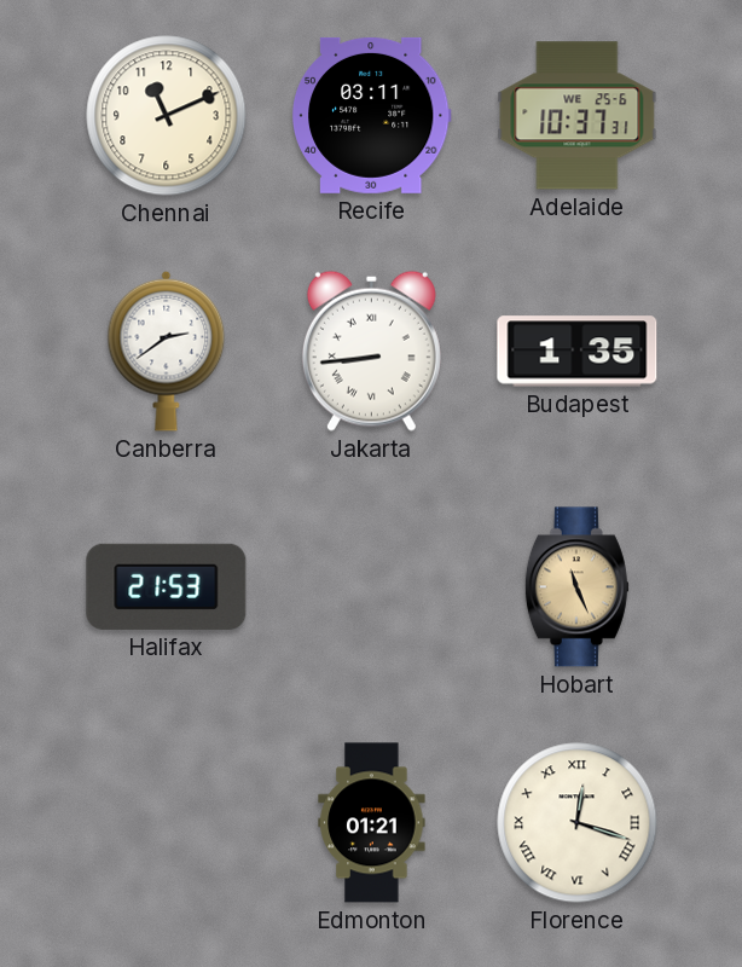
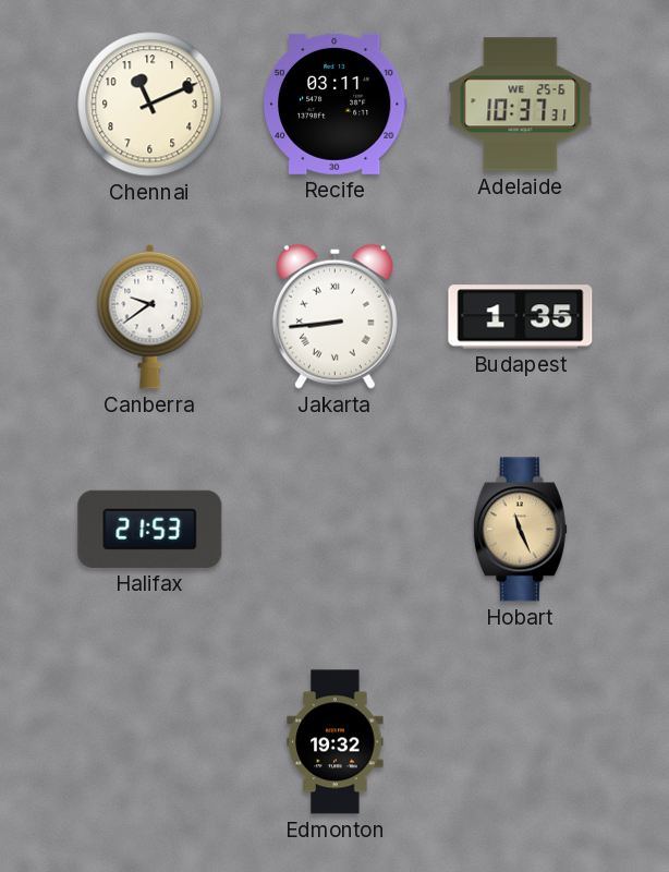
Canberra: 2:39 -> 9:39 (150, 316)
Edmonton: 01:21 -> 19:32 (336, 742)
Florence: 12:18 -> none (578, 823)
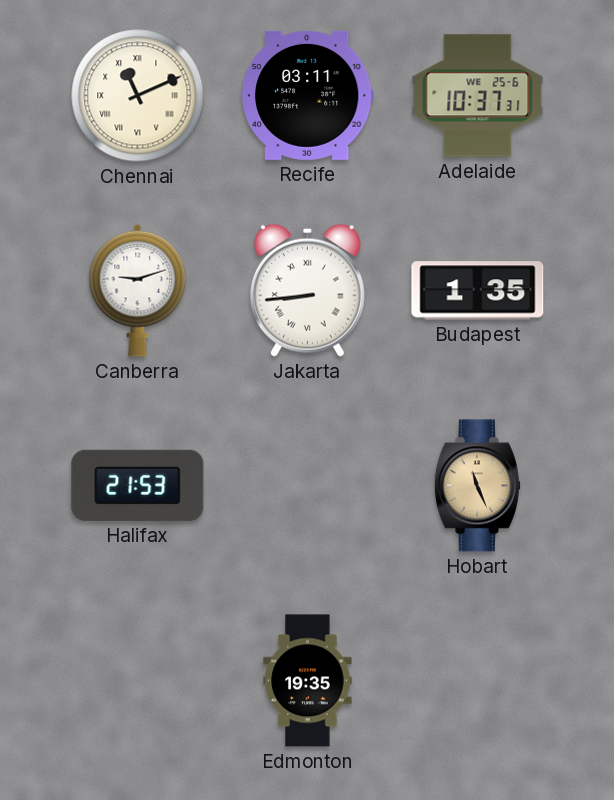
Chennai numerals: Arabic -> Roman (138, 96)
Canberra: 9:39 -> 9:12 (138, 290)
Edmonton: 19:32 -> 19:35 (308, 681)
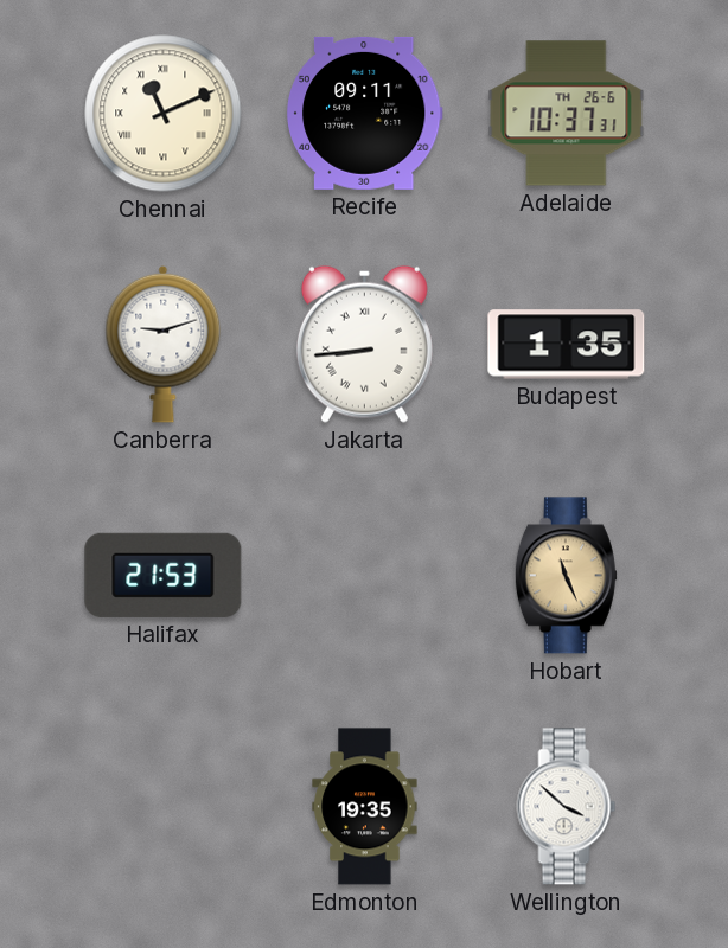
Recife: 03:11 -> 09:11 (364, 113)
Adelaide date: WE 25-6 -> TH 26-6 (567, 114)
Wellington: none -> 3:52 (567, 807)
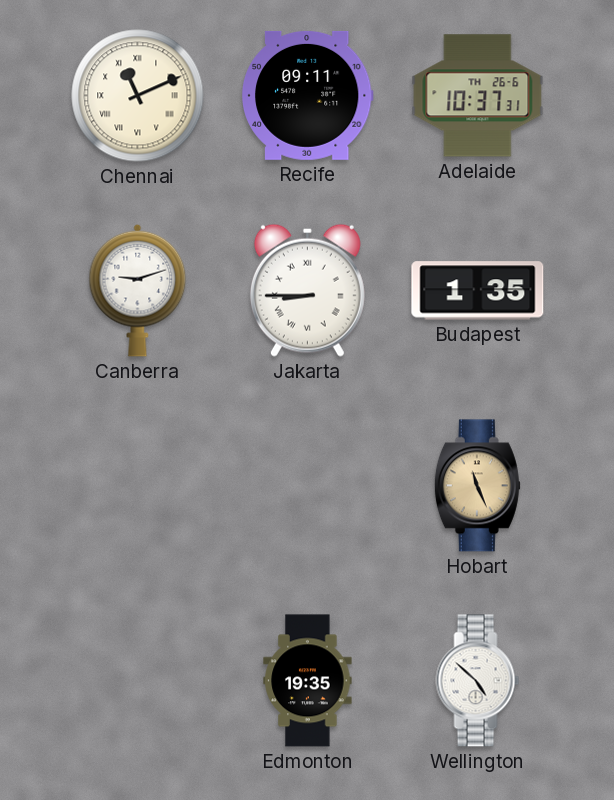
Jakarta: 8:44 -> 8:45 (307, 290)
Halifax: 21:53 -> none (164, 575)
Wellington: 3:52 -> 4:52 (478, 681)
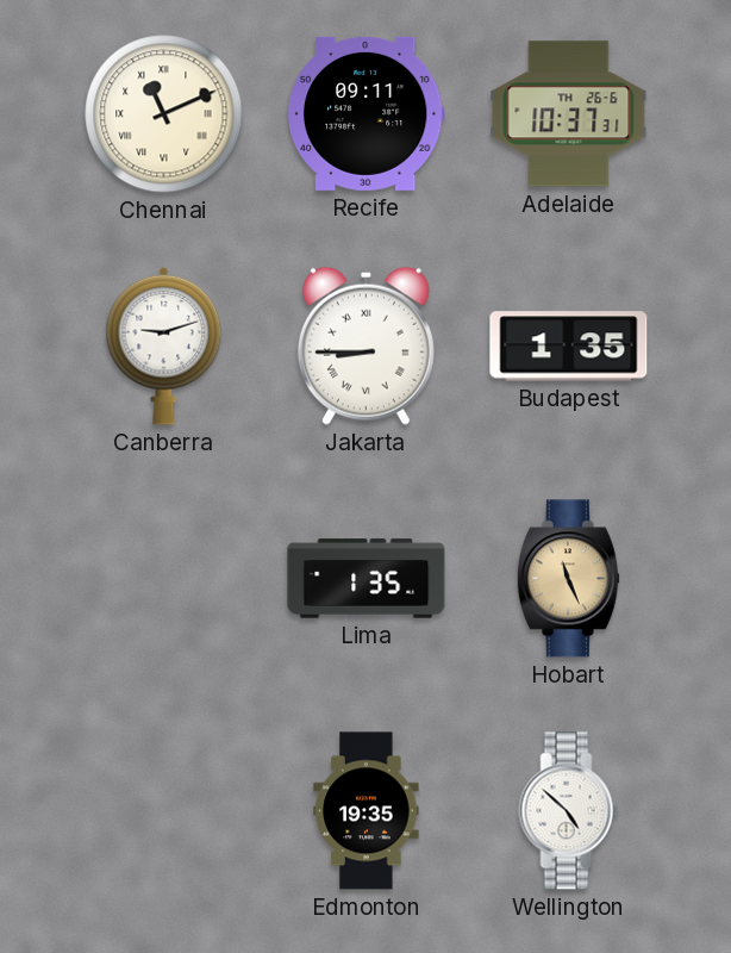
Lima: none -> 1:35 (367, 579)
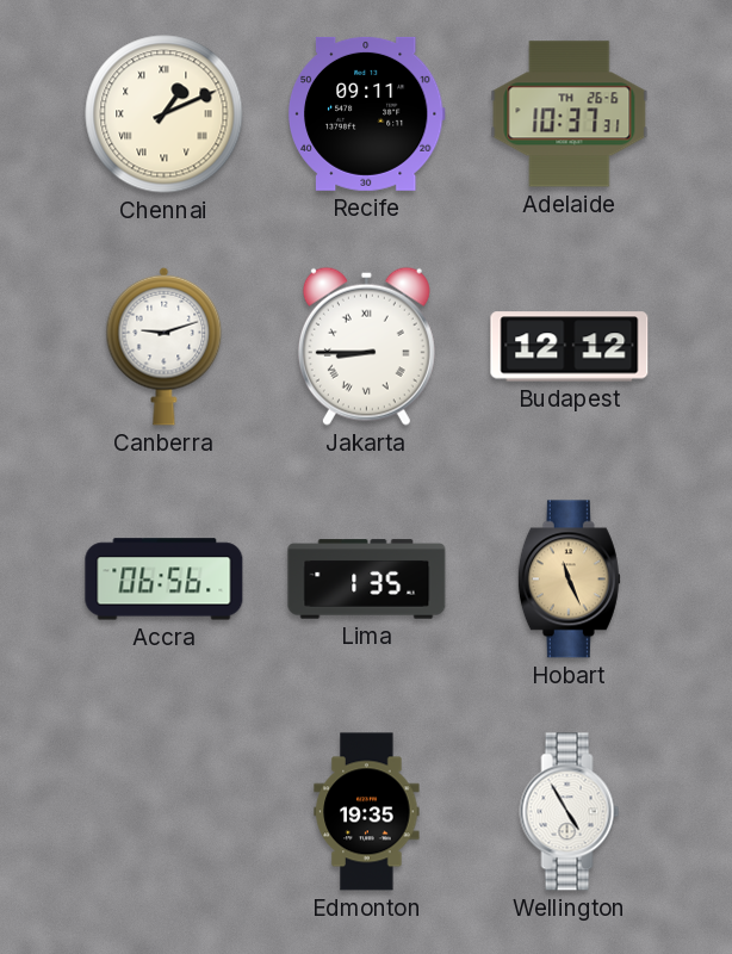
Chennai: 11:11 -> 1:11 (165, 114)
Budapest: 1:35 -> 12:12 (570, 347)
Accra: none -> 06:56 (165, 580)
Wellington: 4:52 -> 4:55 (570, 812)
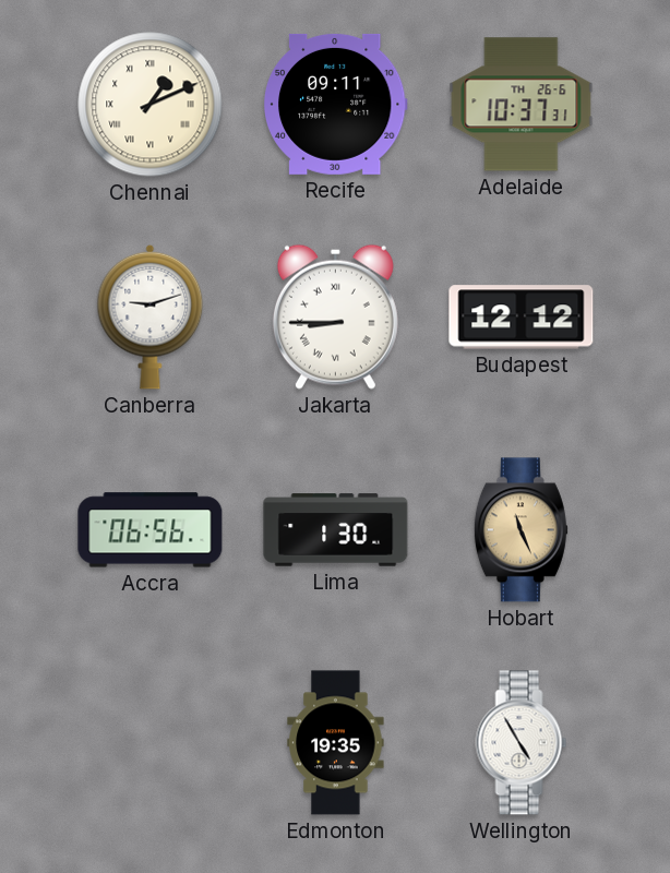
Lima: 1:35 -> 1:30 (336, 530)
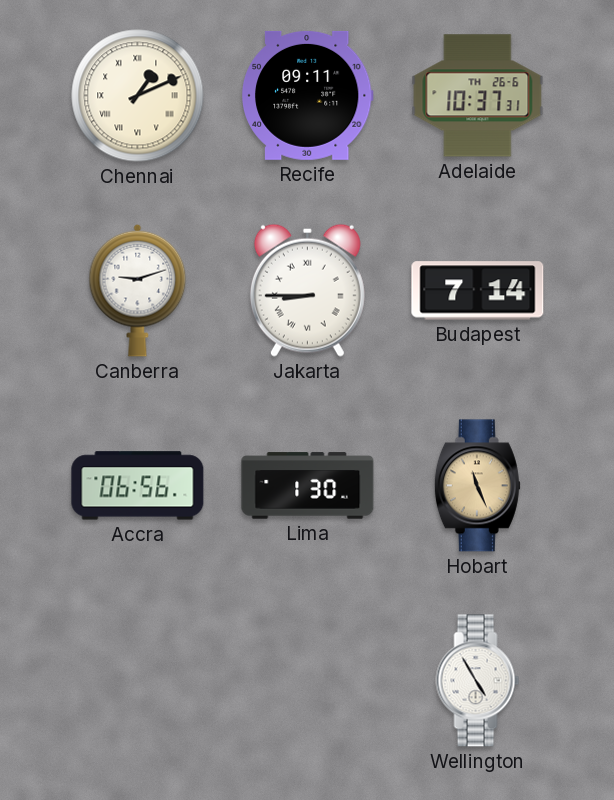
Budapest: 12:12 -> 7:14 (478, 291)
Edmonton: 19:35 -> none (336, 743)
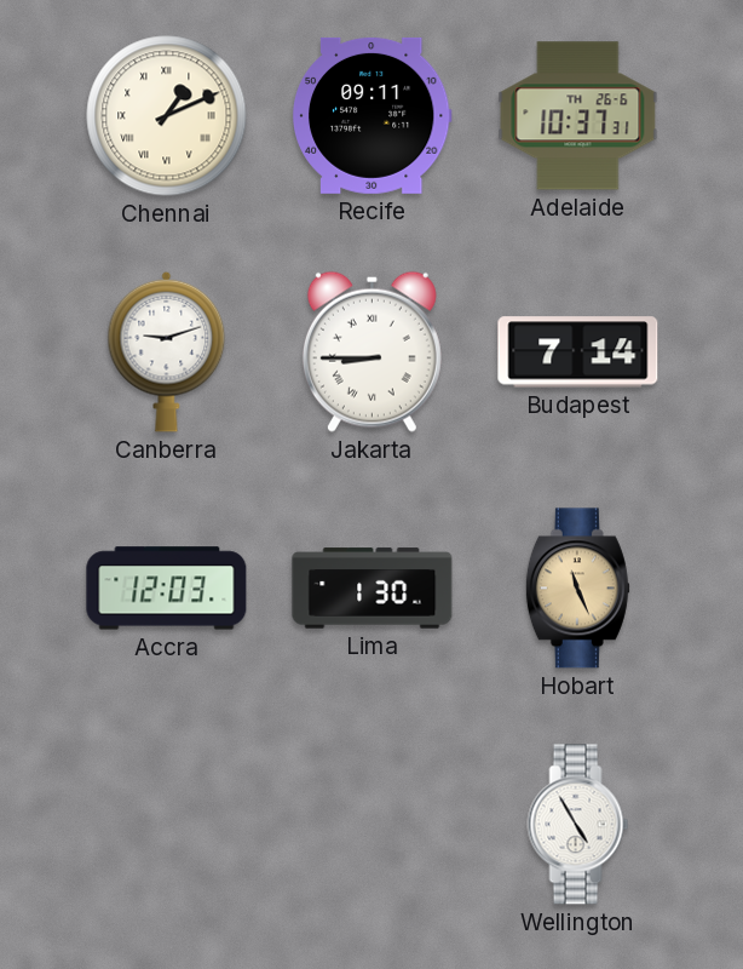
Accra: 06:56 -> 12:03 (167, 589)
